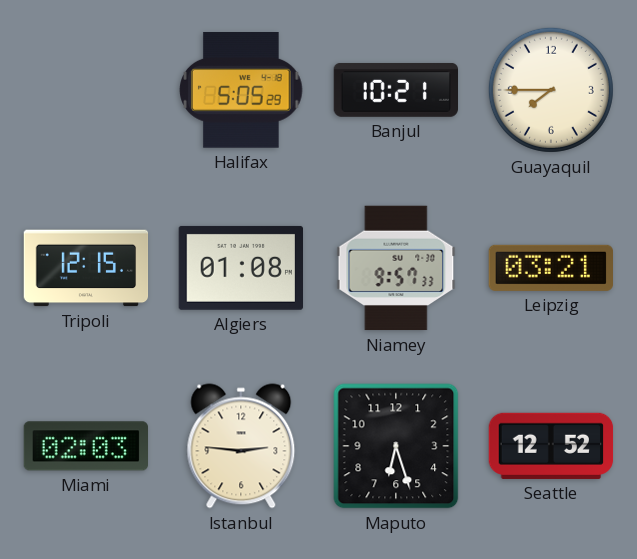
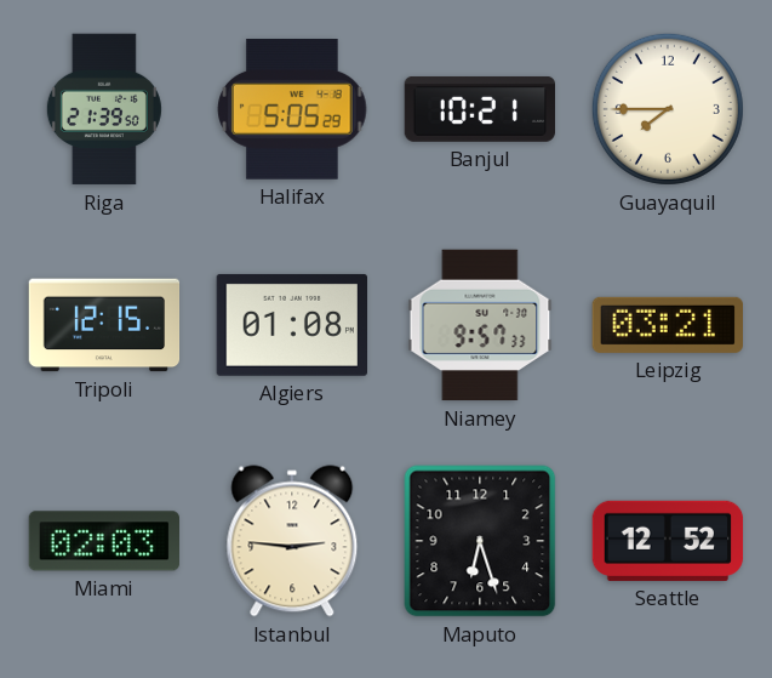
Riga: none -> 21:39 (104, 109)
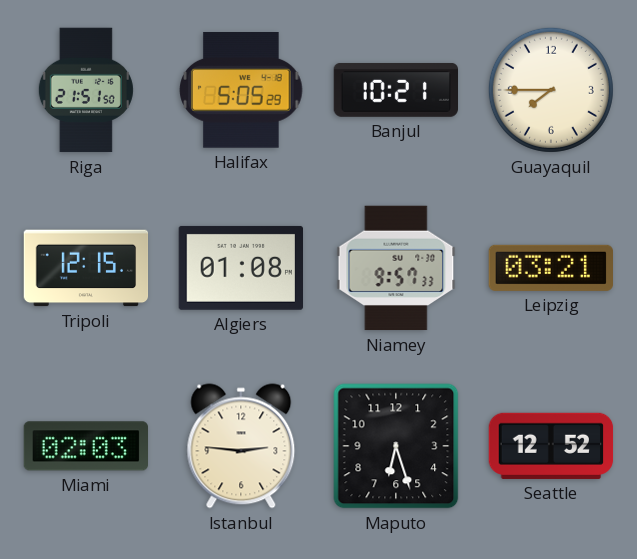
Riga: 21:39 -> 21:51 (86, 90)
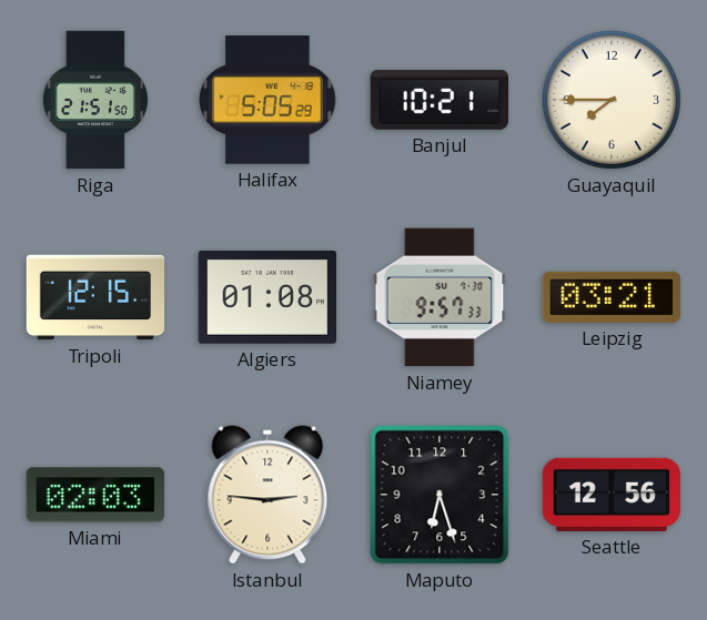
Seattle: 12:52 -> 12:56 (612, 495)
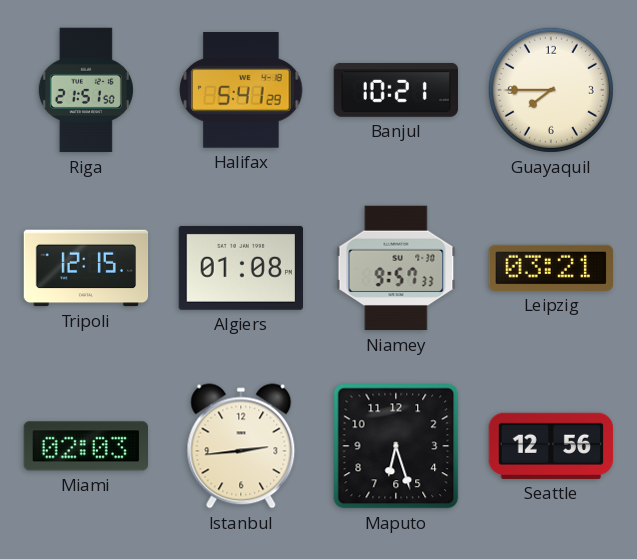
Halifax: 5:05 -> 5:41 (241, 91)
Istanbul: 2:46 -> 2:44 (241, 446)
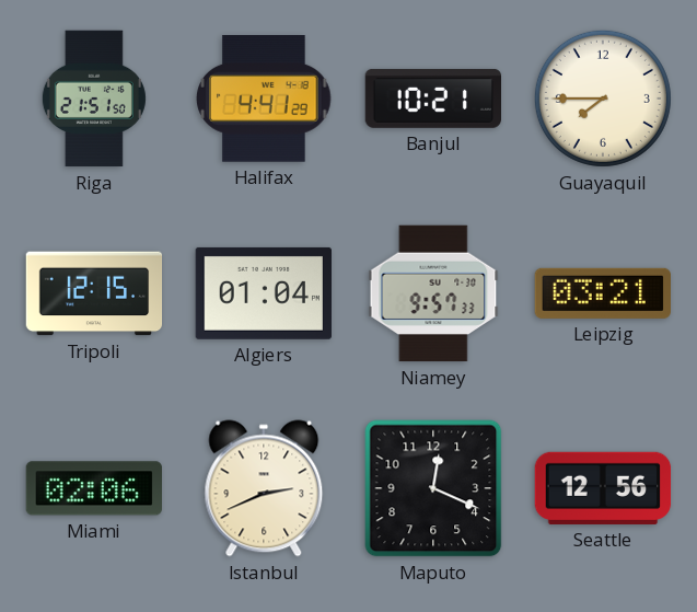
Halifax: 5:41 -> 4:41 (264, 100)
Algiers: 01:08 -> 01:04 (263, 293)
Miami: 02:03 -> 02:06 (93, 488)
Istanbul: 2:44 -> 2:41 (264, 488)
Maputo: 6:27 -> 12:19 (433, 488)
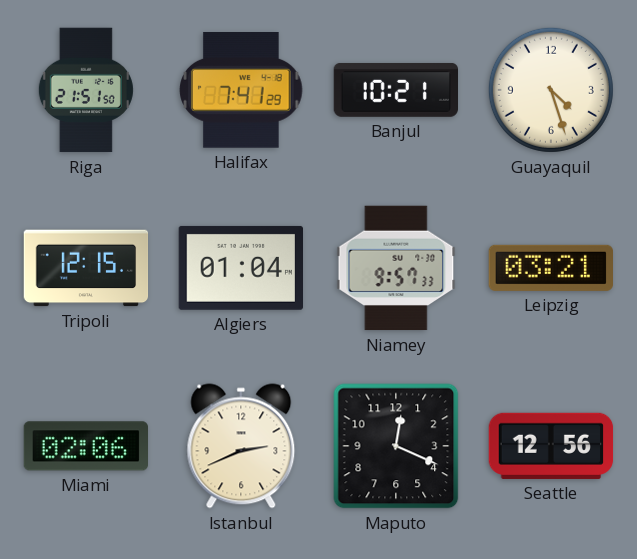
Halifax: 4:41 -> 7:41 (241, 91)
Guayaquil: 7:45 -> 4:27 (551, 90)
